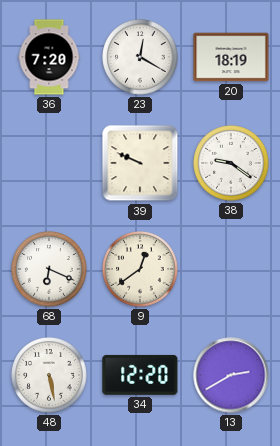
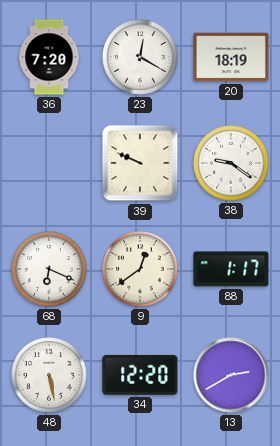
88: none -> 1:17 (231, 269)
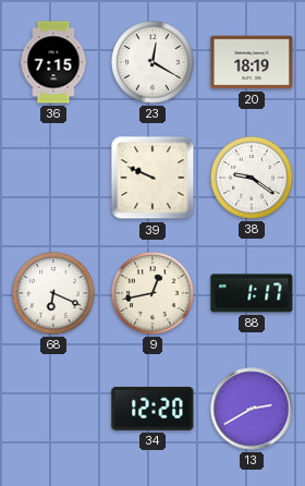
36: 7:20 -> 7:15 (53, 62)
9: 12:39 -> 12:43 (152, 293)
48: 5:28 -> none (49, 375)
